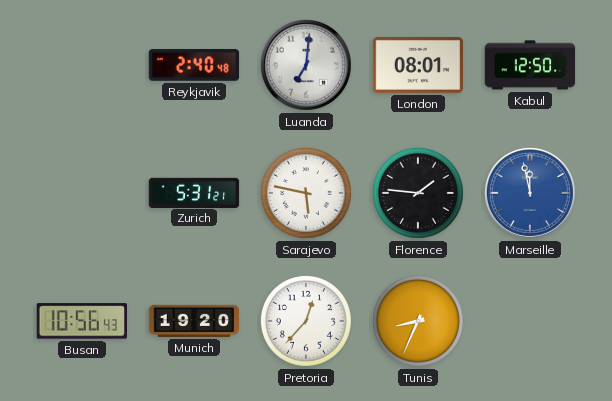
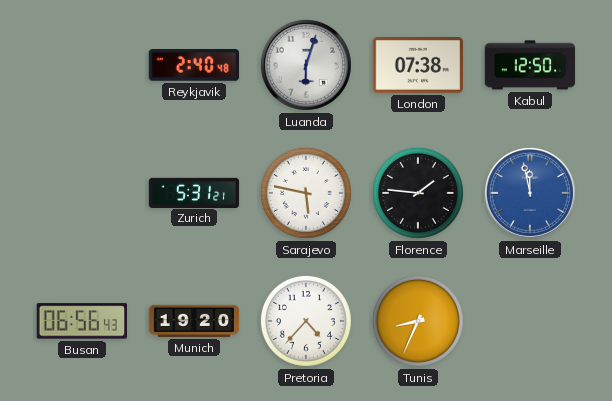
Luanda: 7:01 -> 6:03 (306, 65)
London: 08:01 -> 07:38 (418, 65)
Busan: 10:56 -> 06:56 (82, 321)
Pretoria: 12:37 -> 4:37 (306, 321)
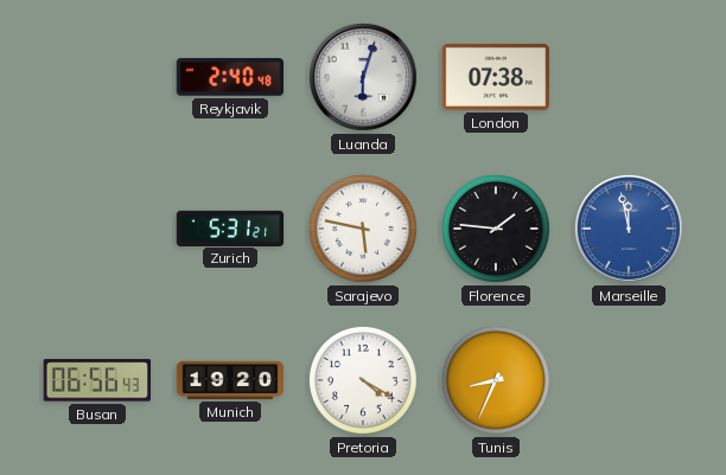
Kabul: 12:50 -> none (530, 65)
Pretoria: 4:37 -> 4:20 (363, 380)
